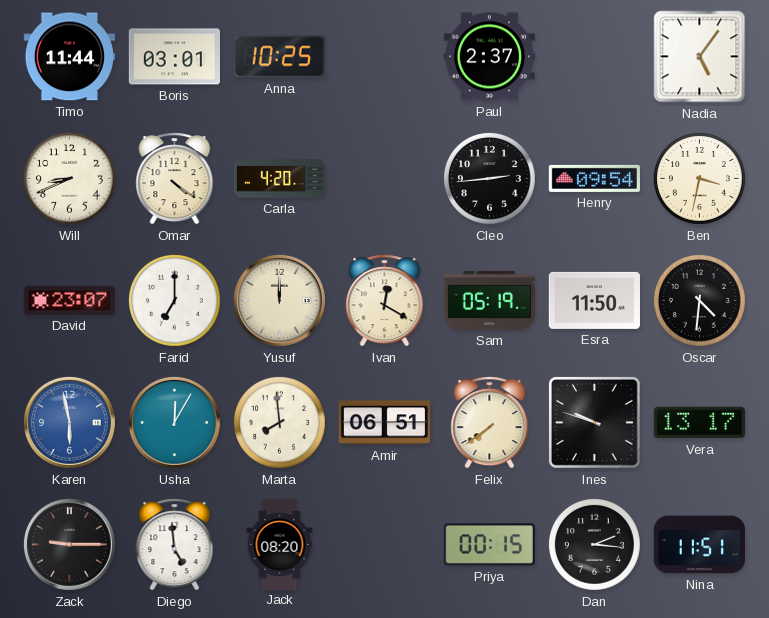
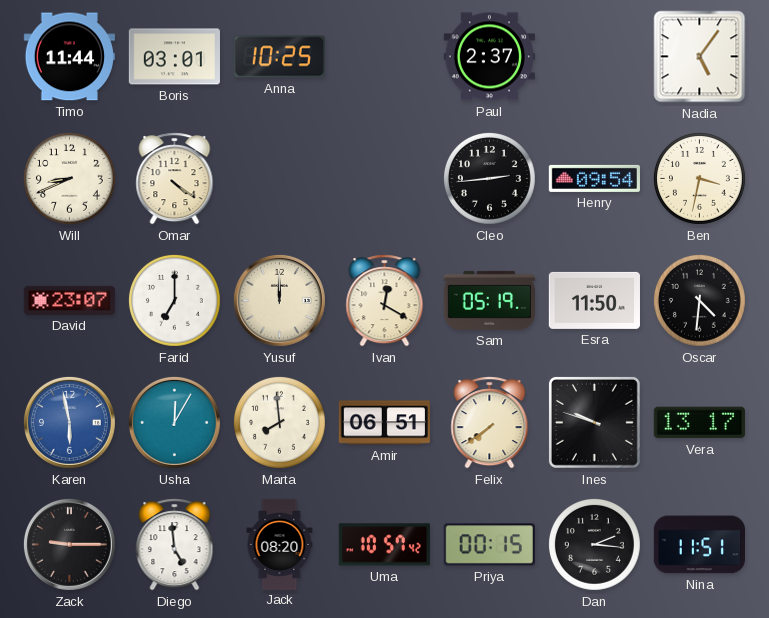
Carla: 4:20 -> none (279, 179)
Uma: none -> 10:57 (384, 545)
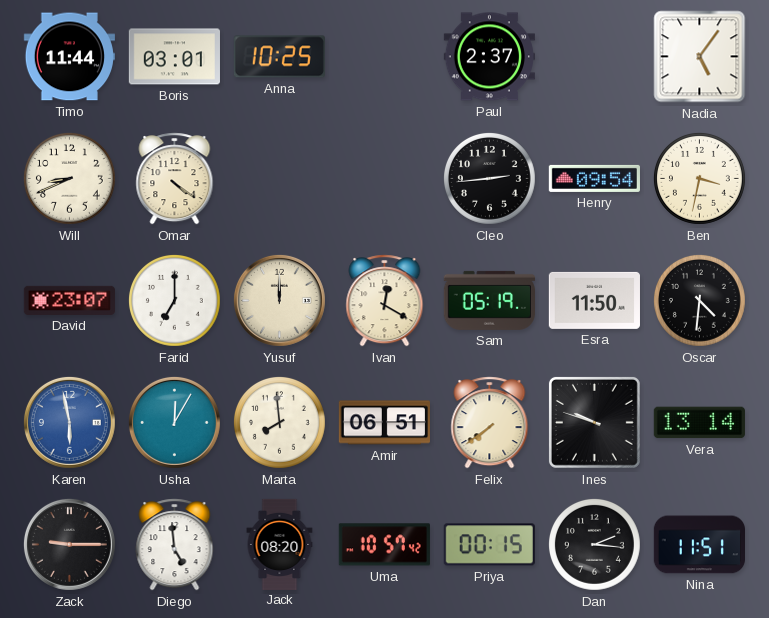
Vera: 13:17 -> 13:14 (699, 423)
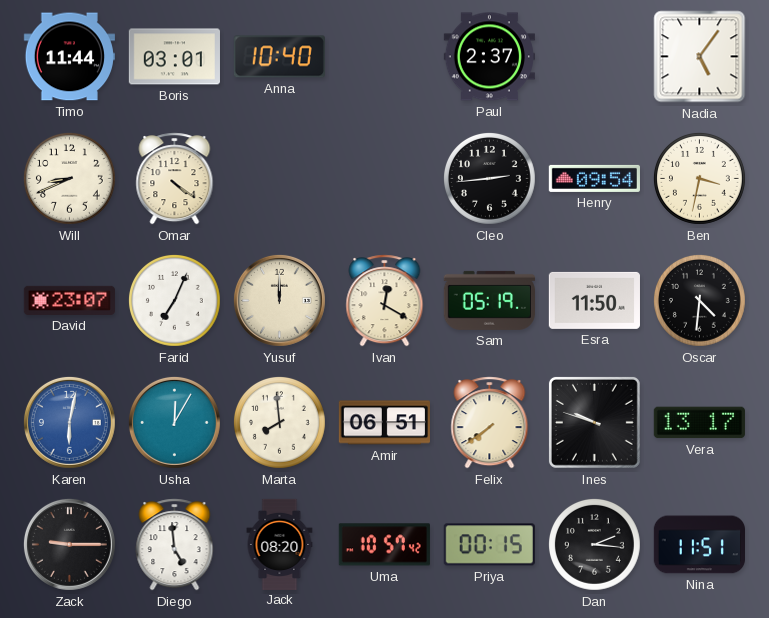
Anna: 10:25 -> 10:40 (279, 57)
Farid: 7:00 -> 7:04 (174, 300)
Karen: 5:58 -> 6:02 (69, 422)
Vera: 13:14 -> 13:17 (699, 423)
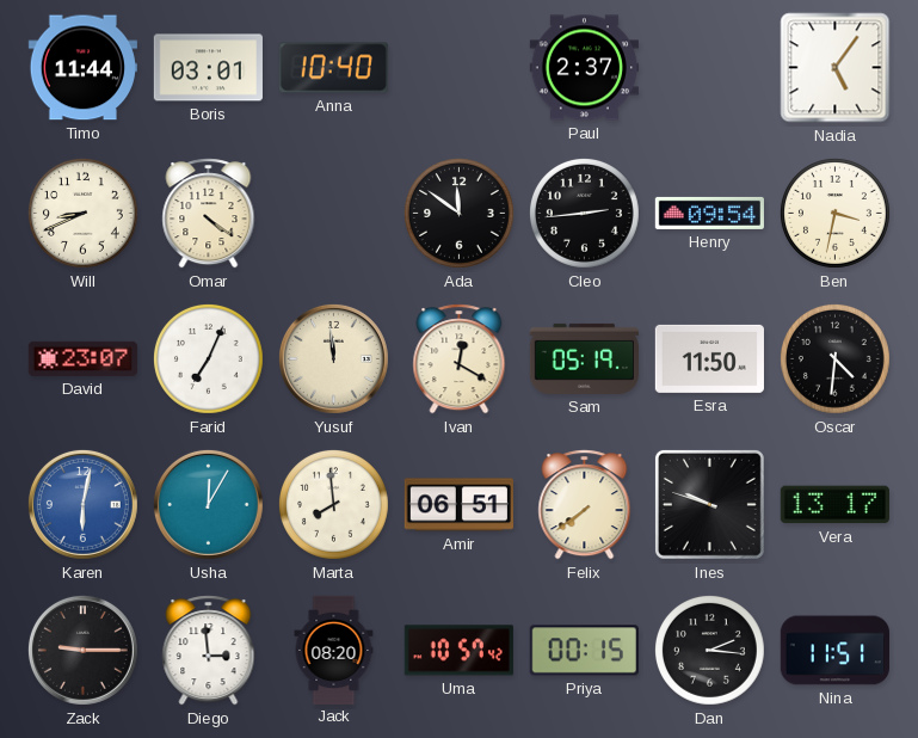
Ada: none -> 11:51 (458, 213)
Yusuf: 12:00 -> 11:59 (333, 358)
Diego: 4:59 -> 2:59 (209, 651)
